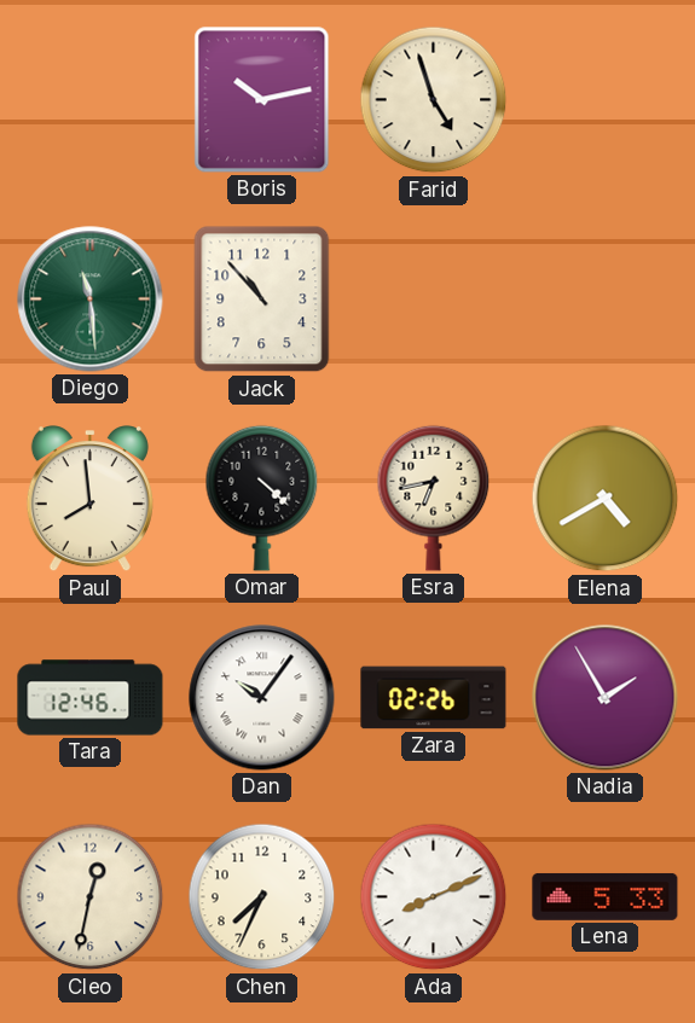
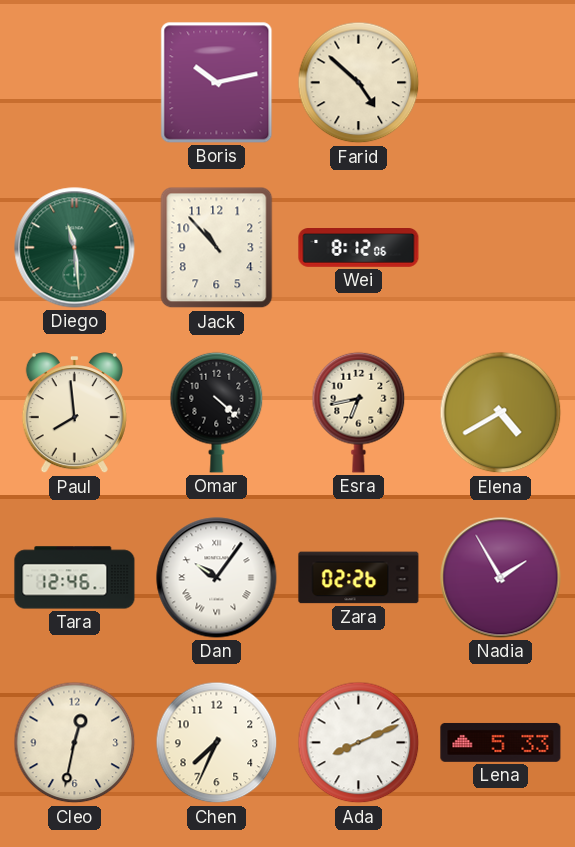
Farid: 4:57 -> 4:52 (359, 83)
Wei: none -> 8:12 (359, 248)
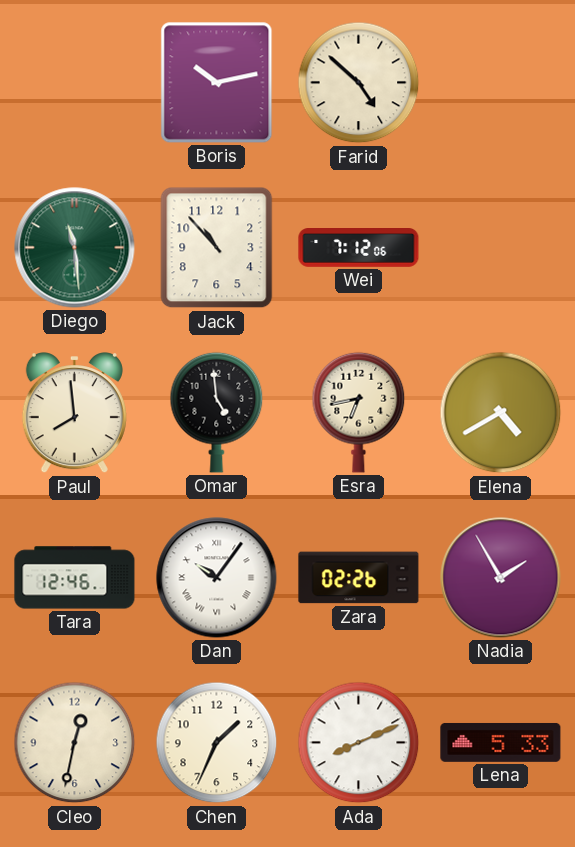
Wei: 8:12 -> 7:12 (359, 248)
Omar: 4:22 -> 4:59 (217, 412)
Chen: 7:34 -> 1:34 (217, 743)
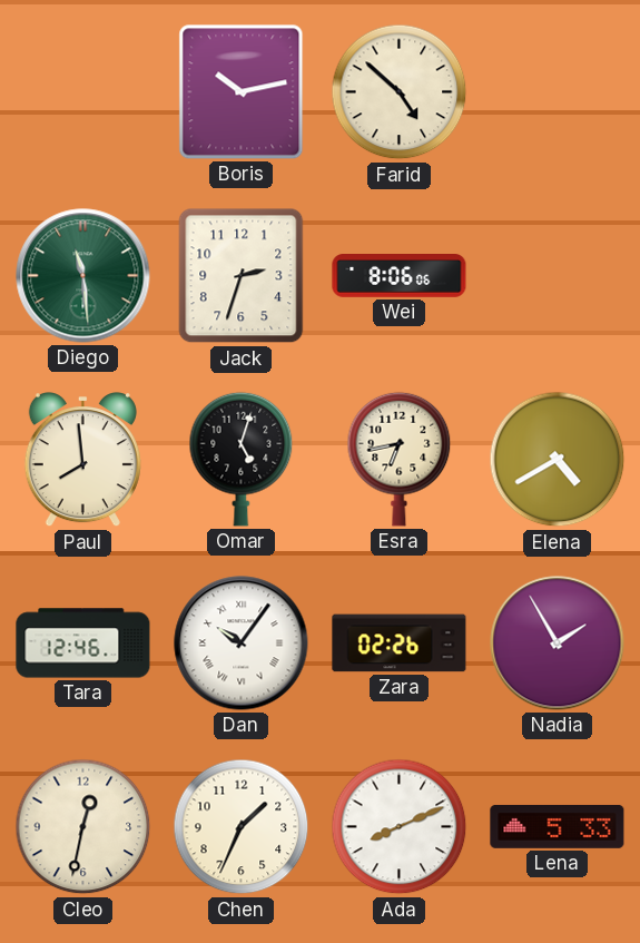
Jack: 10:53 -> 2:33 (242, 276)
Wei: 7:12 -> 8:06 (400, 276)
Omar: 4:59 -> 5:03 (242, 459)
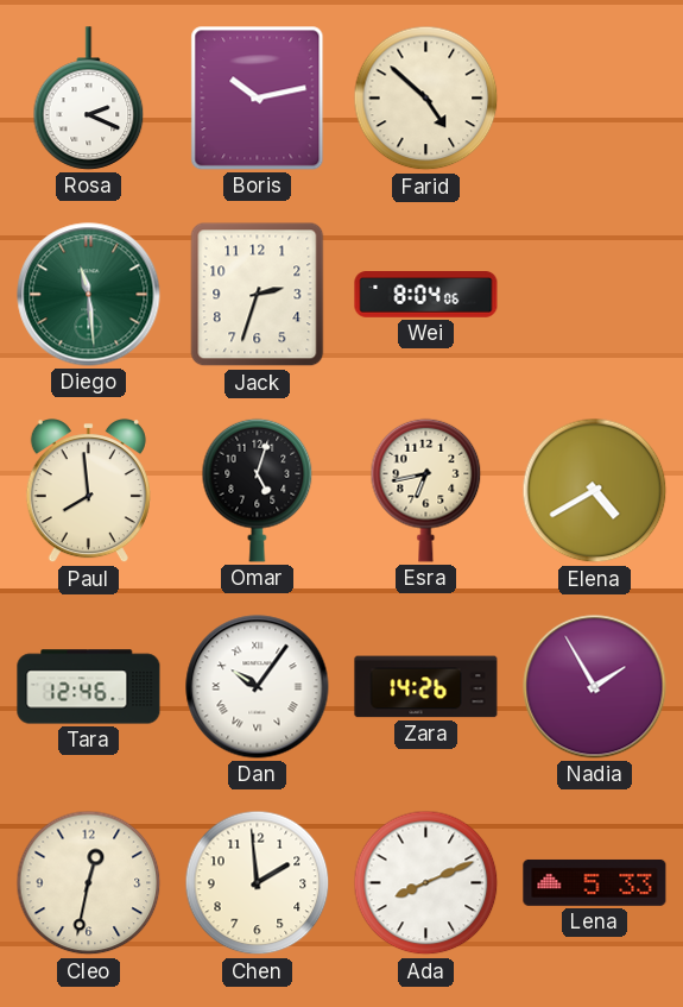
Rosa: none -> 2:19 (89, 99)
Wei: 8:06 -> 8:04 (426, 295)
Zara: 02:26 -> 14:26 (426, 687)
Chen: 1:34 -> 1:59 (258, 883)
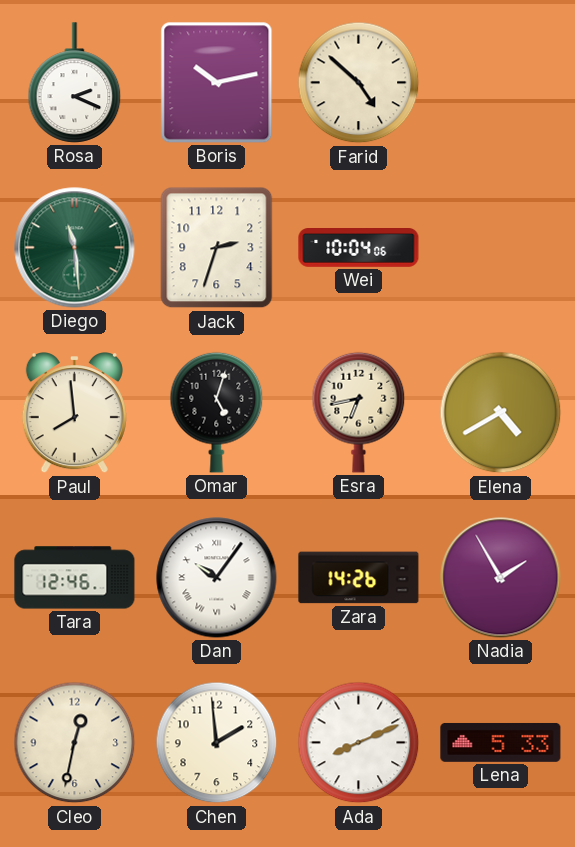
Wei: 8:04 -> 10:04 (359, 248)
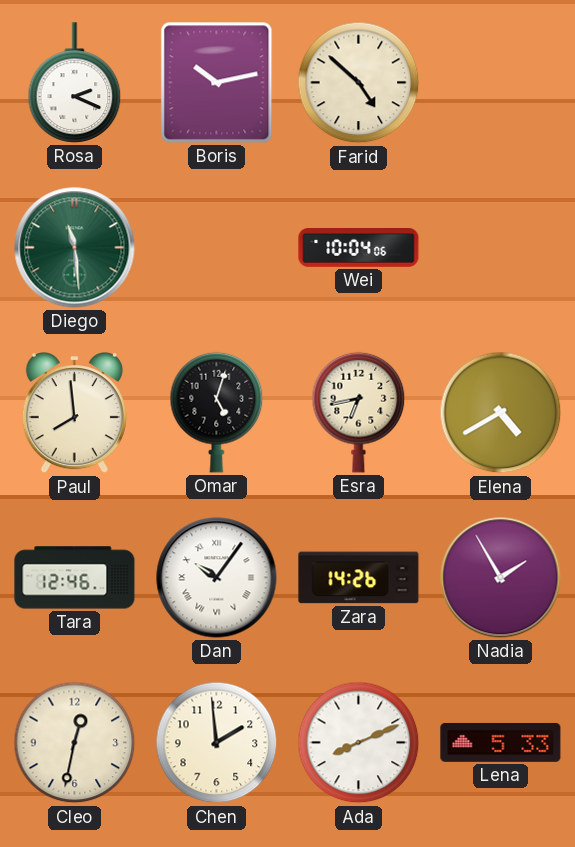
Jack: 2:33 -> none (217, 248)
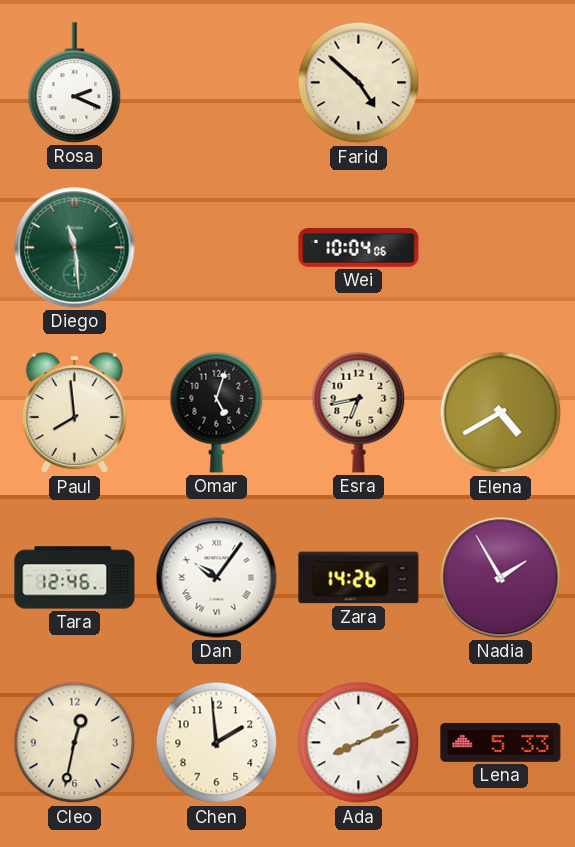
Boris: 10:13 -> none (217, 83)
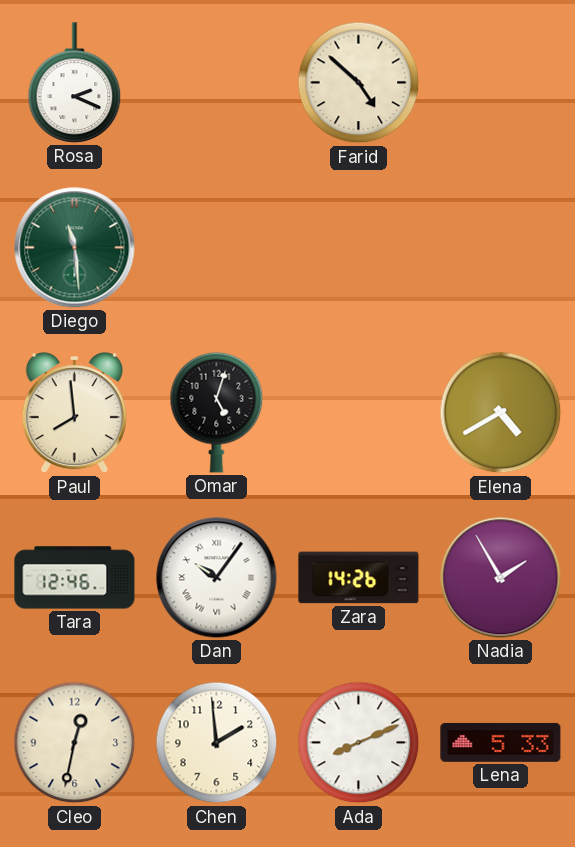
Wei: 10:04 -> none (359, 248)
Esra: 6:43 -> none (359, 412)
